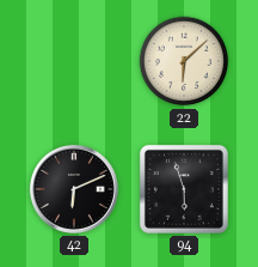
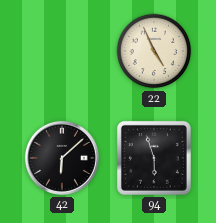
22: 6:08 -> 4:56 (154, 51)
42: 6:11 -> 6:08 (62, 158)
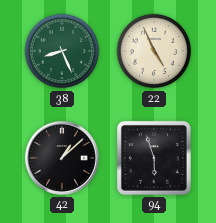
38: none -> 8:26 (62, 51)
42: 6:08 -> 1:08 (62, 158)
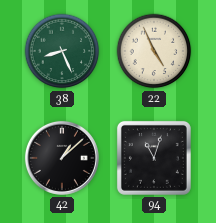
94: 5:57 -> 11:03 (154, 158)
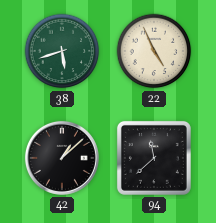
38: 8:26 -> 5:42 (62, 51)
94: 11:03 -> 11:38 (154, 158)
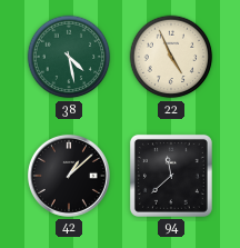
38: 5:42 -> 4:28 (69, 57)
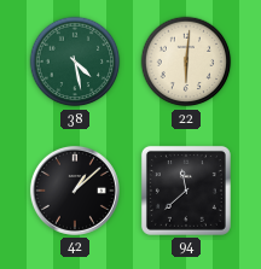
22: 4:56 -> 6:01 (186, 62)
